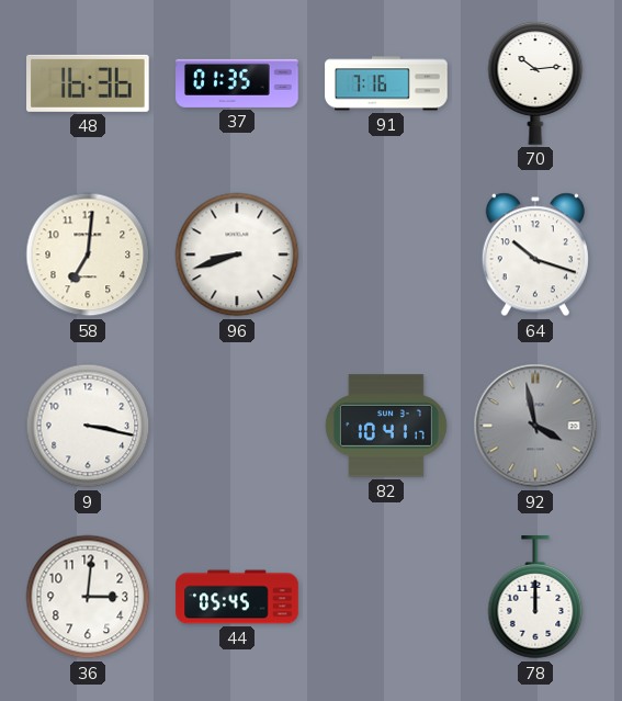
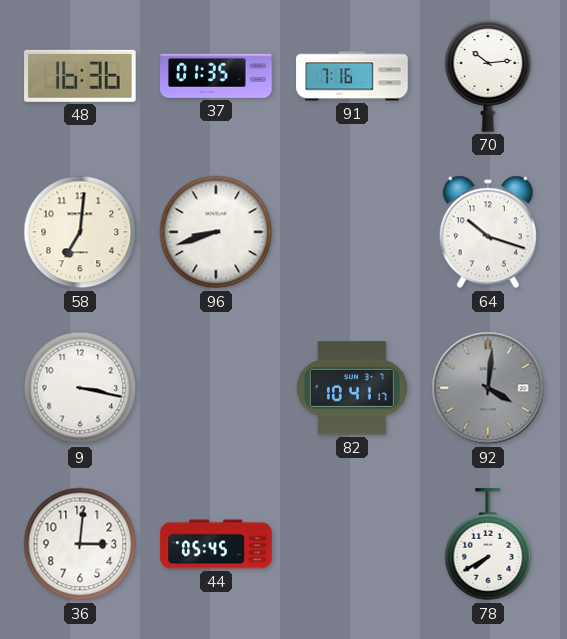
92: 3:58 -> 4:01 (488, 388)
78: 12:00 -> 7:40 (488, 545)
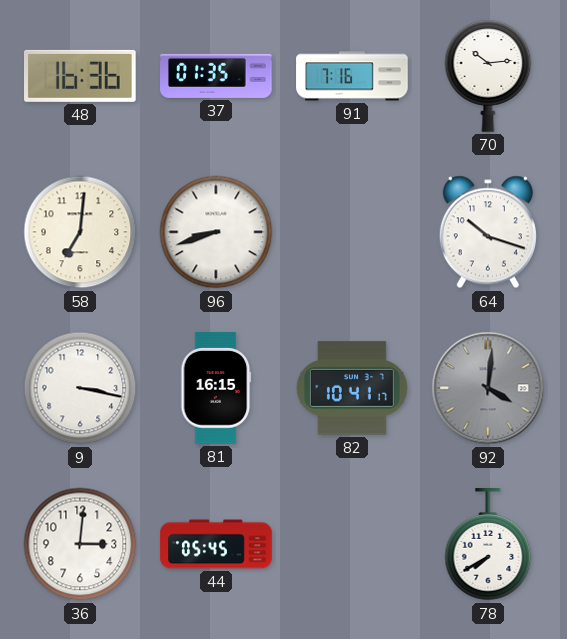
81: none -> 16:15 (216, 388)
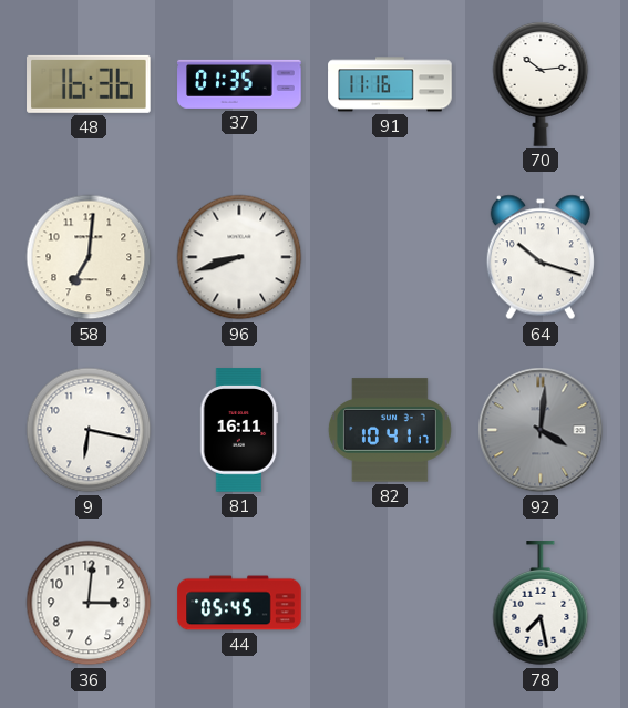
91: 7:16 -> 11:16 (390, 84)
9: 3:17 -> 6:17 (89, 430)
81: 16:15 -> 16:11 (239, 430)
78: 7:40 -> 7:28 (541, 604)
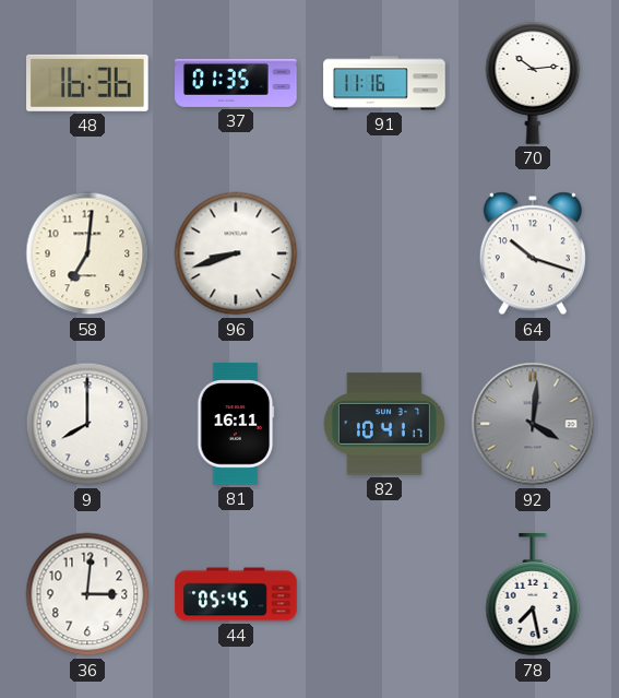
9: 6:17 -> 8:00 (87, 424)
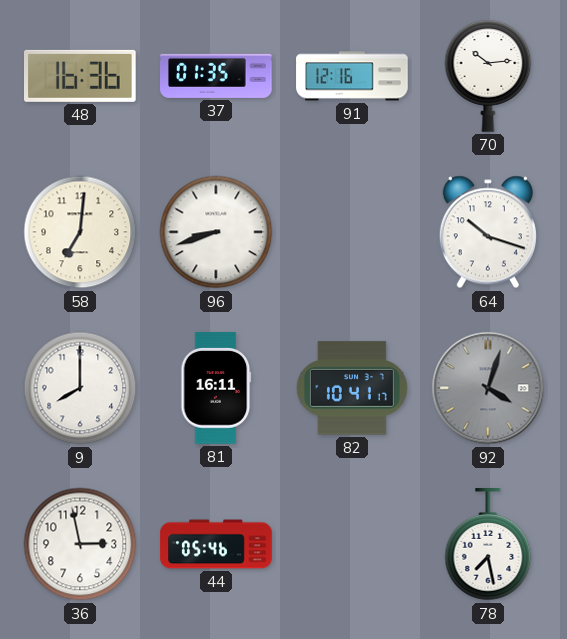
91: 11:16 -> 12:16 (352, 76)
92: 4:01 -> 4:03 (488, 388)
36: 3:01 -> 2:58 (80, 544)
44: 05:45 -> 05:46 (216, 544)
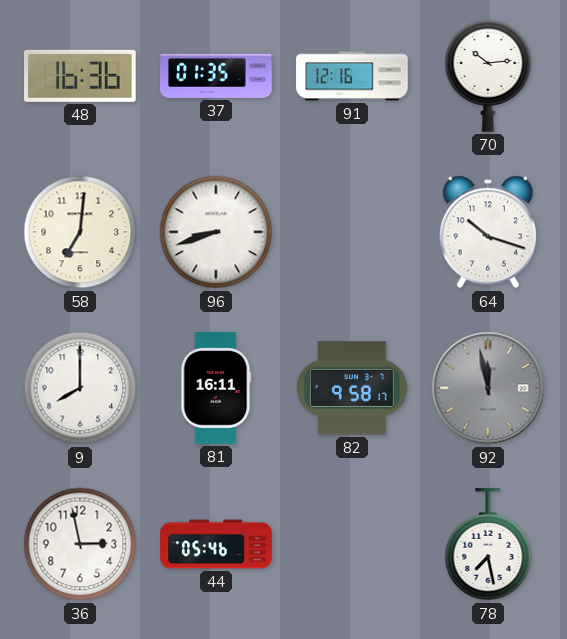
82: 10:41 -> 9:58 (352, 388)
92: 4:03 -> 11:58 (488, 388)
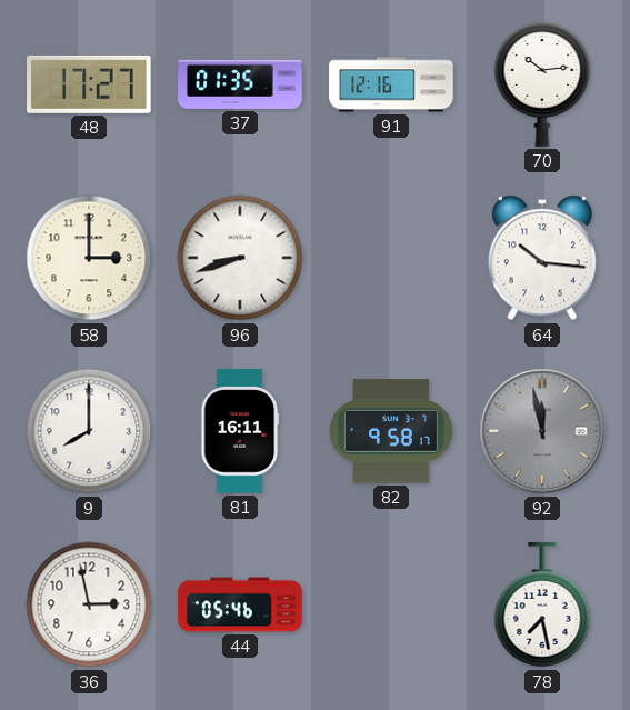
48: 16:36 -> 17:27 (90, 84)
58: 7:01 -> 3:00 (89, 258)
64: 10:18 -> 10:16 (542, 258)
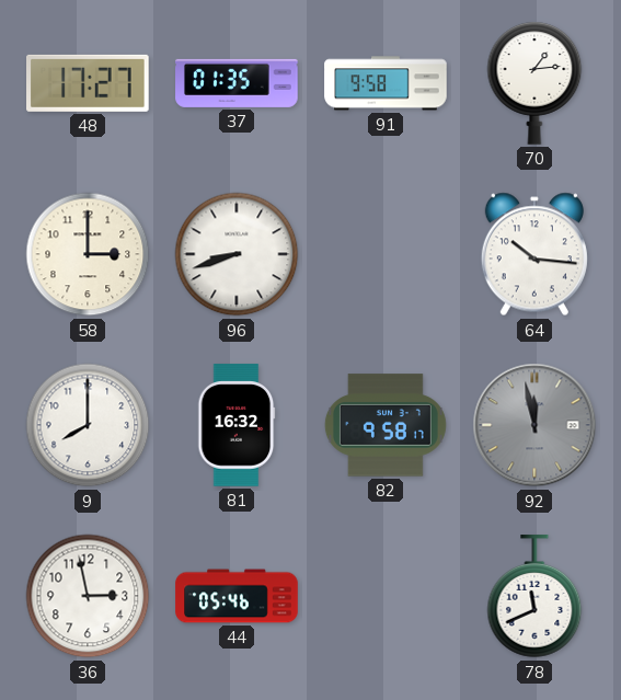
91: 12:16 -> 9:58 (386, 83)
70: 10:14 -> 1:14 (534, 83)
81: 16:11 -> 16:32 (237, 425)
78: 7:28 -> 11:41 (534, 597)
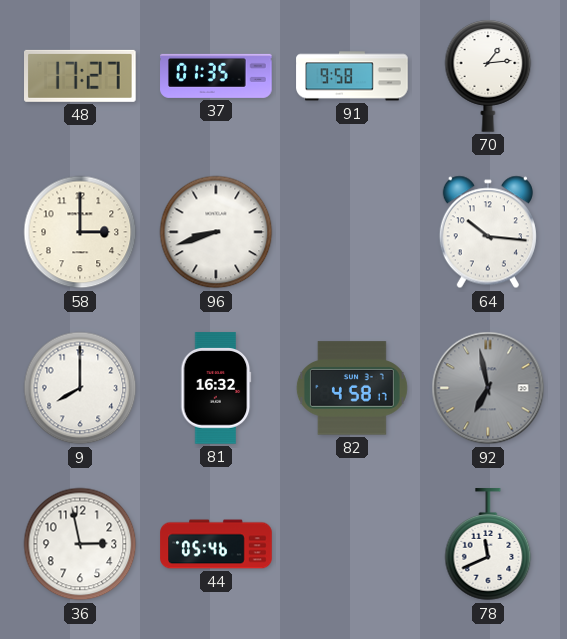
82: 9:58 -> 4:58 (352, 388)
92: 11:58 -> 6:58 (488, 388)
